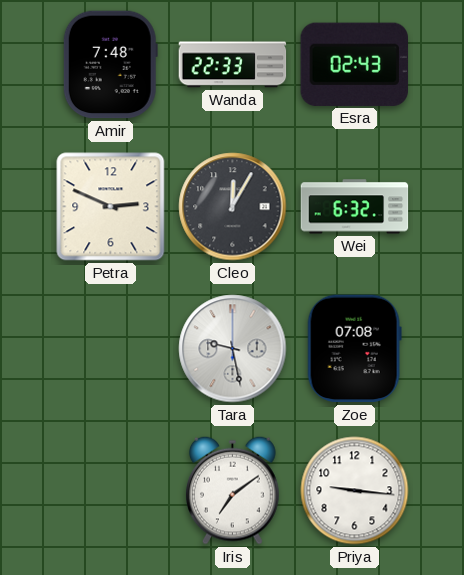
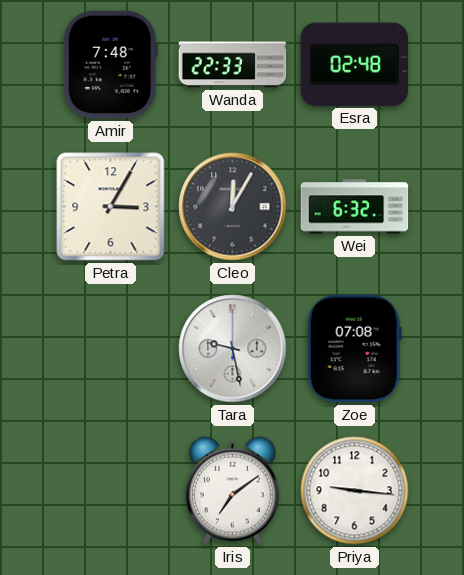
Esra: 02:43 -> 02:48 (354, 64)
Petra: 2:49 -> 3:05 (111, 207)
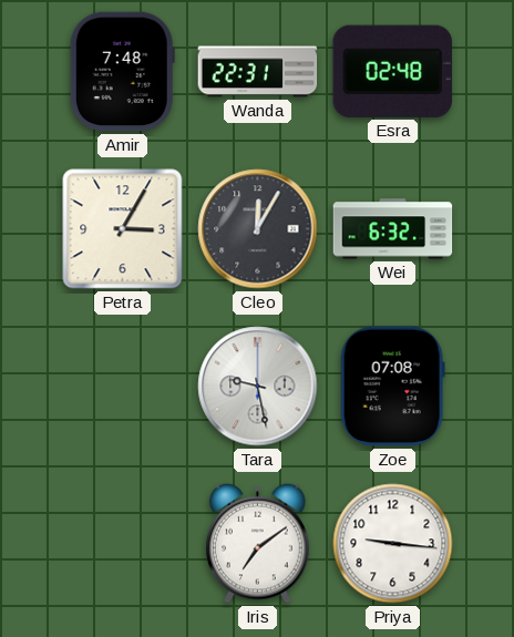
Wanda: 22:33 -> 22:31 (258, 72)
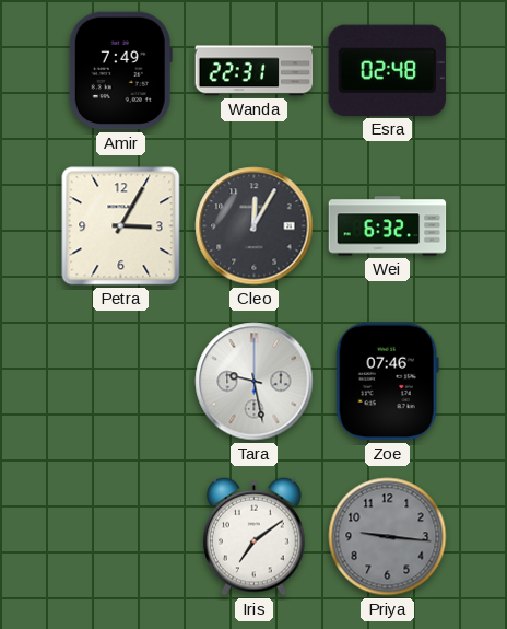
Amir: 7:48 -> 7:49 (120, 71)
Zoe: 07:08 -> 07:46 (387, 382)
Priya dial: white -> grey (388, 537)
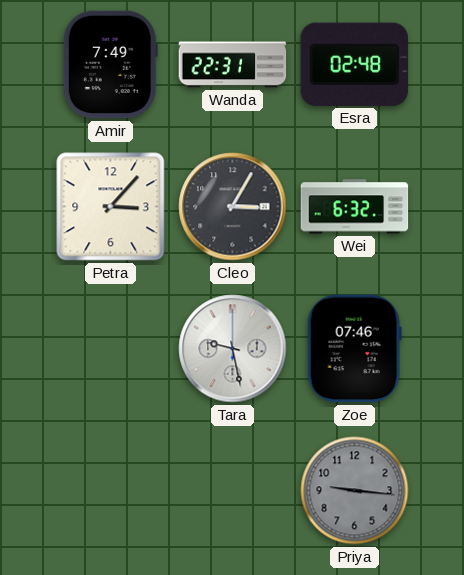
Petra: 3:05 -> 3:07 (111, 207)
Cleo: 12:05 -> 3:05 (233, 207)
Iris: 7:09 -> none (255, 536)
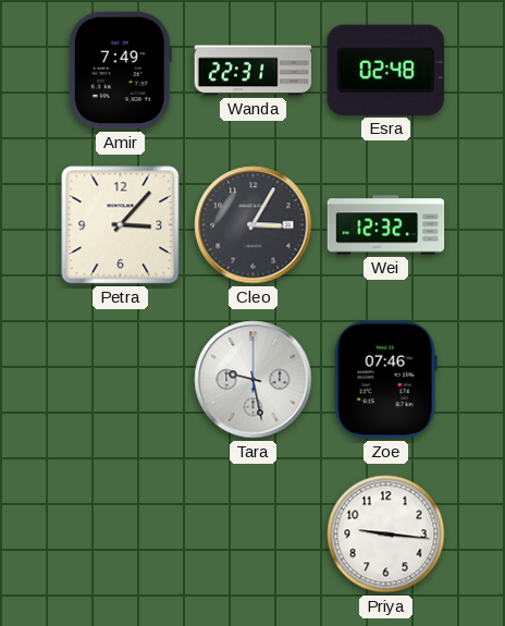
Wei: 6:32 -> 12:32 (386, 225)
Priya dial: grey -> white (386, 535)
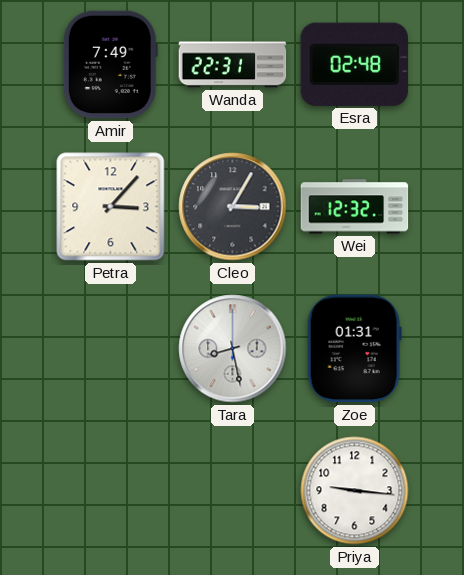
Tara: 9:28 -> 8:28 (233, 349)
Zoe: 07:46 -> 01:31 (354, 349)
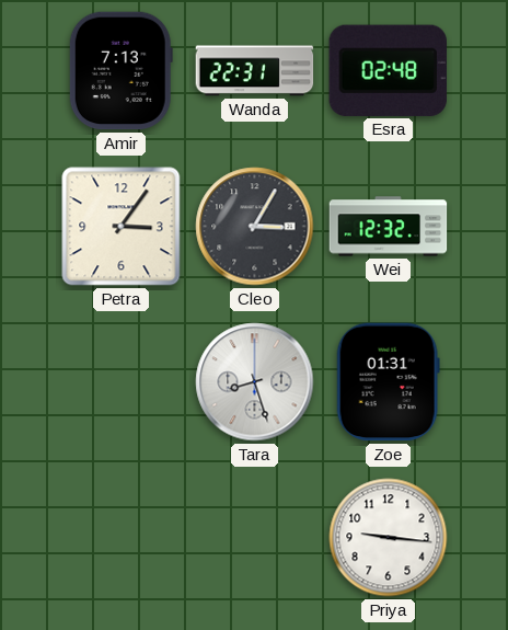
Amir: 7:49 -> 7:13 (120, 71)
Petra: 3:07 -> 3:06 (122, 227)
Tara: 8:28 -> 8:27 (255, 382)
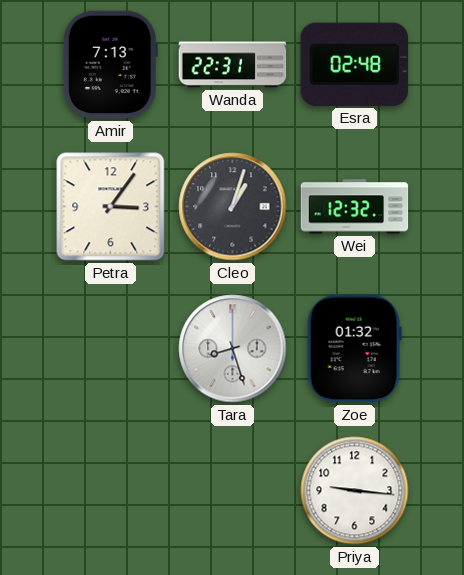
Cleo: 3:05 -> 1:03 (233, 207)
Zoe: 01:31 -> 01:32 (354, 349)
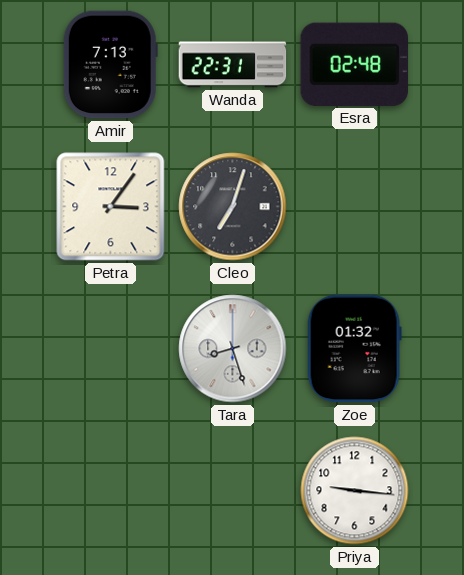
Cleo: 1:03 -> 7:03 (233, 207)
Wei: 12:32 -> none (355, 207)
